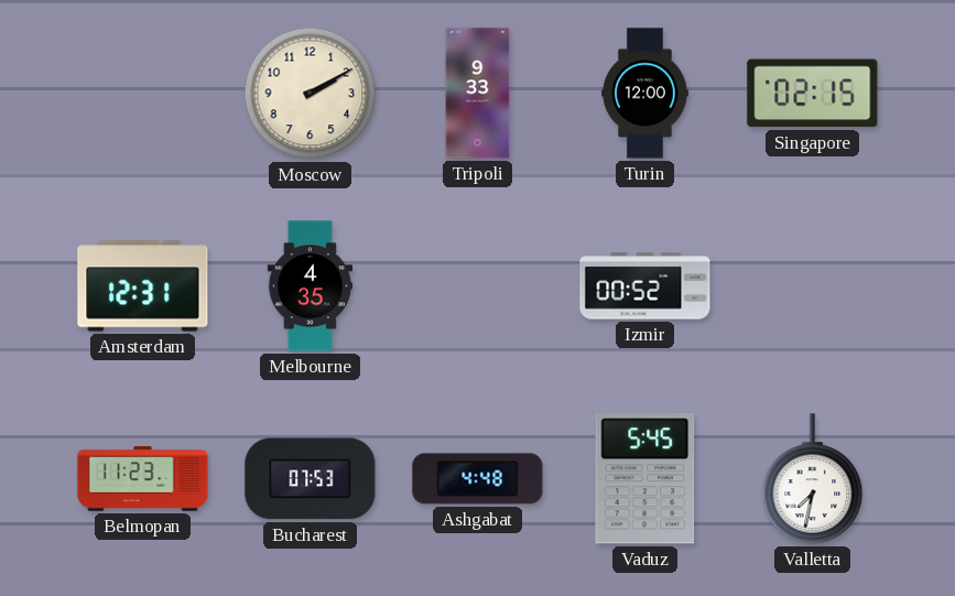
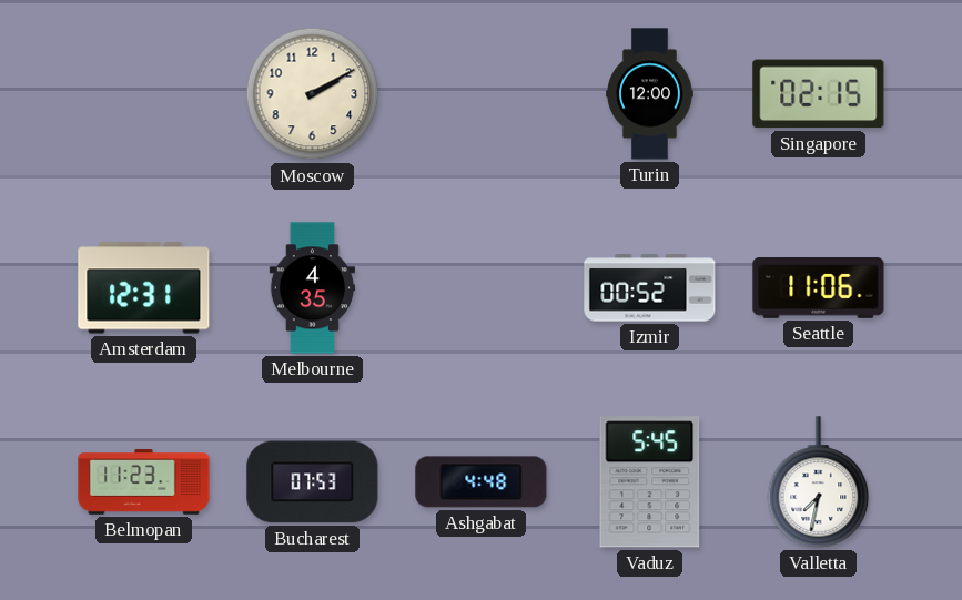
Tripoli: 9:33 -> none (478, 94)
Seattle: none -> 11:06 (819, 288)
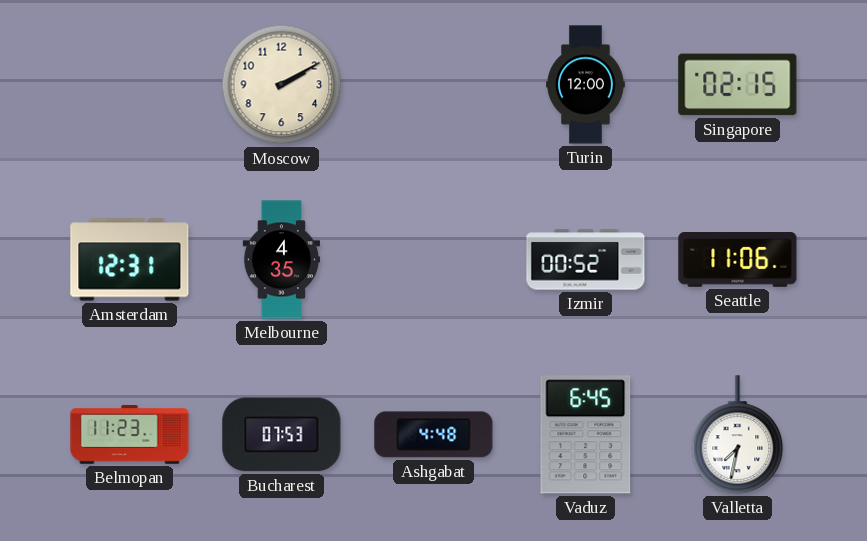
Vaduz: 5:45 -> 6:45 (586, 435)
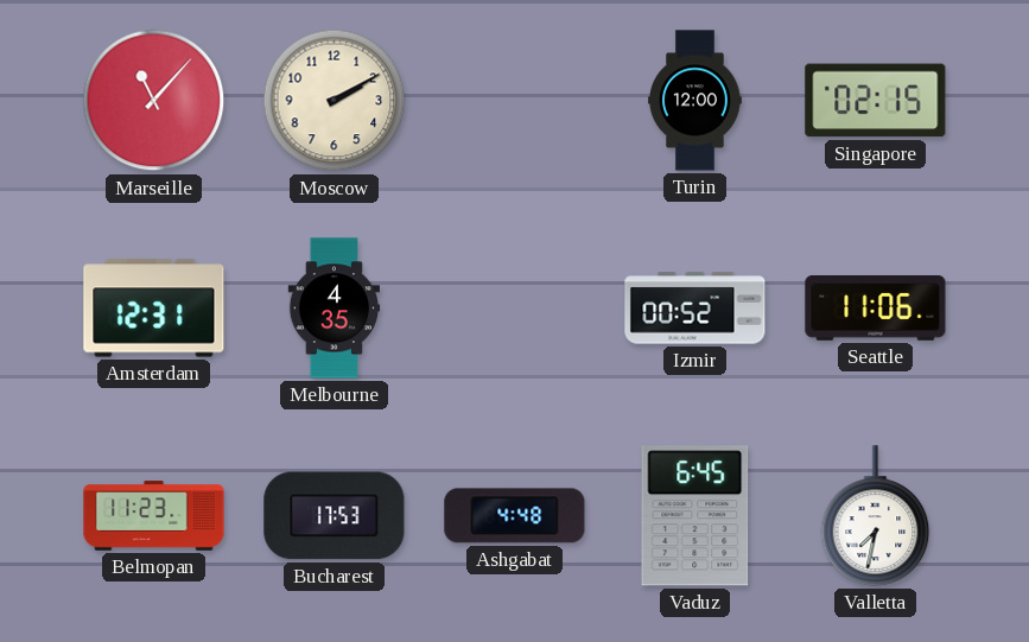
Marseille: none -> 11:07 (154, 101)
Bucharest: 07:53 -> 17:53 (335, 516)
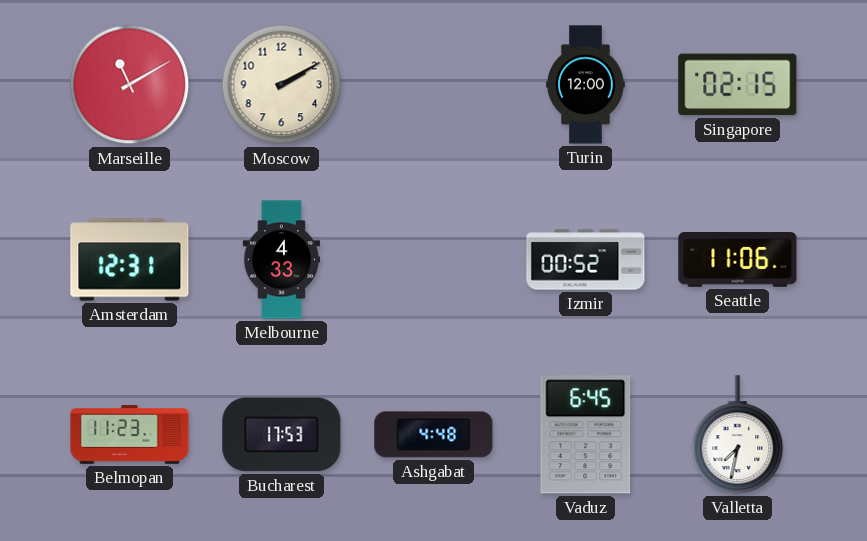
Marseille: 11:07 -> 11:10 (130, 85)
Melbourne: 4:35 -> 4:33 (281, 260)
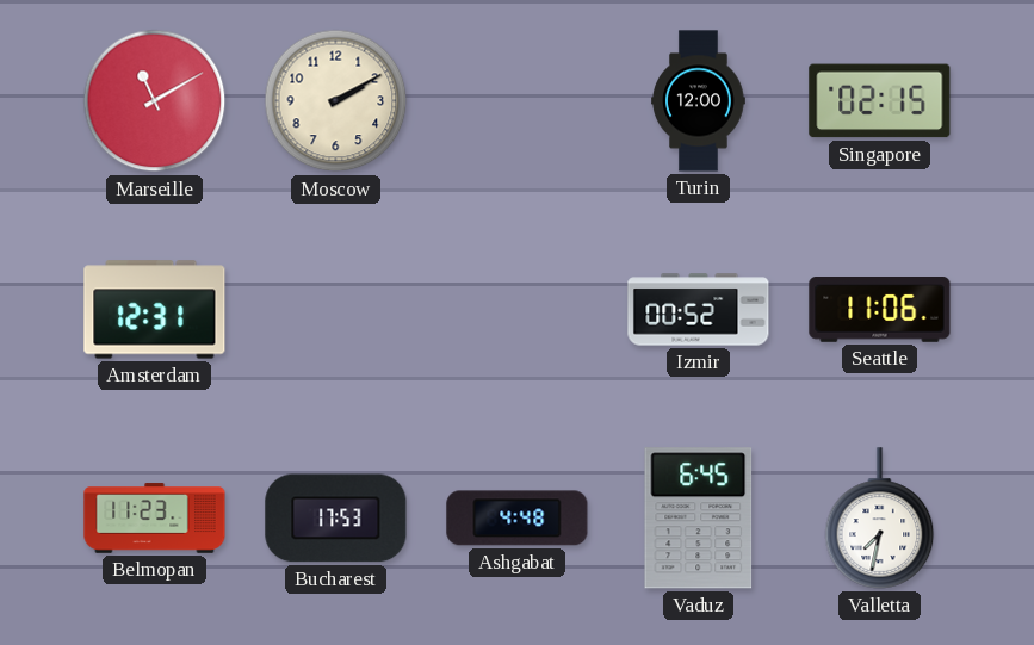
Melbourne: 4:33 -> none (281, 260)
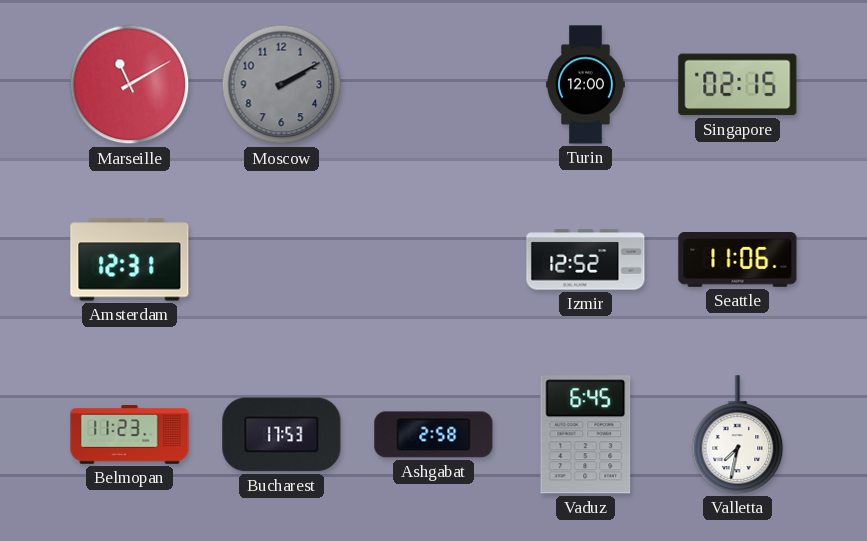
Moscow dial: cream -> grey (282, 85)
Izmir: 00:52 -> 12:52 (586, 260)
Ashgabat: 4:48 -> 2:58 (434, 435)
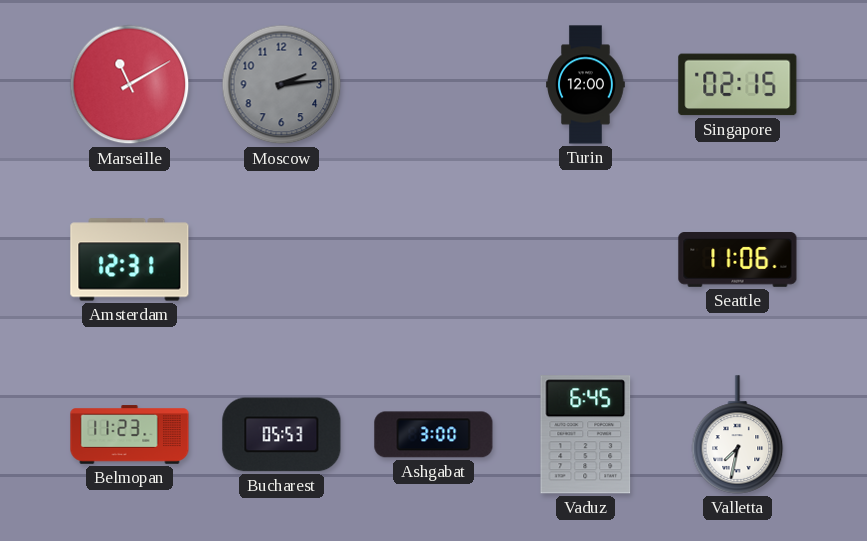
Moscow: 2:10 -> 2:14 (282, 85)
Izmir: 12:52 -> none (586, 260)
Bucharest: 17:53 -> 05:53 (282, 435)
Ashgabat: 2:58 -> 3:00 (434, 435)
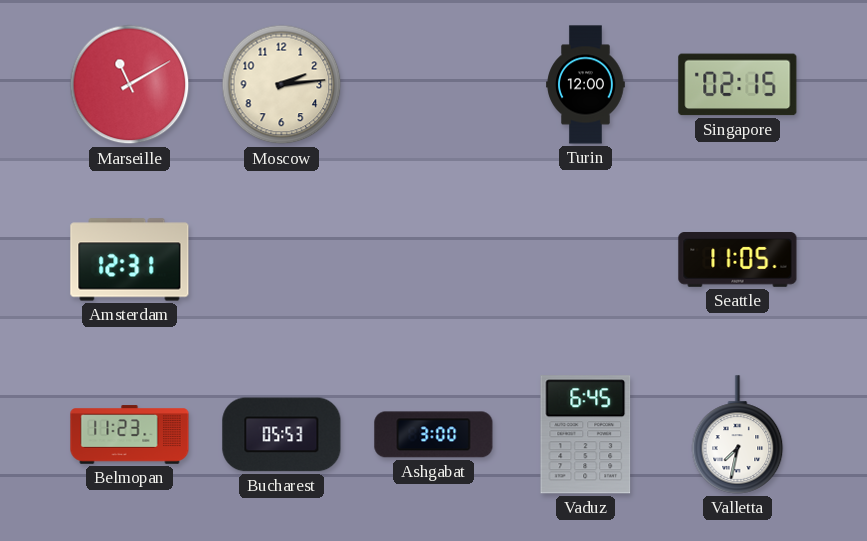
Moscow dial: grey -> cream (282, 85)
Seattle: 11:06 -> 11:05 (738, 260)
